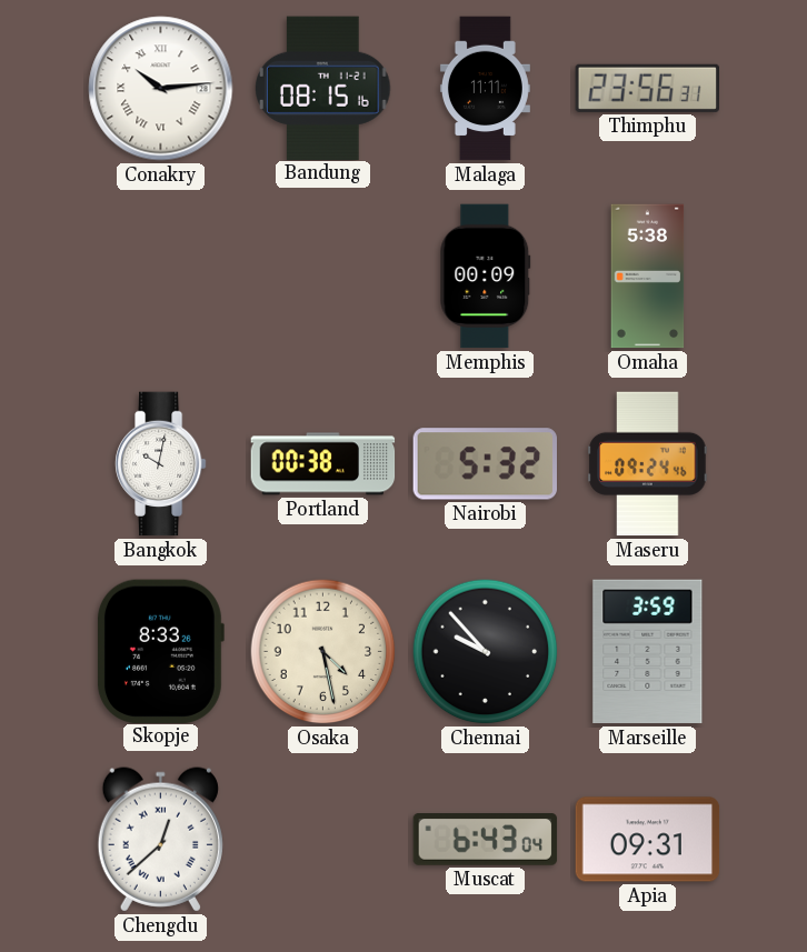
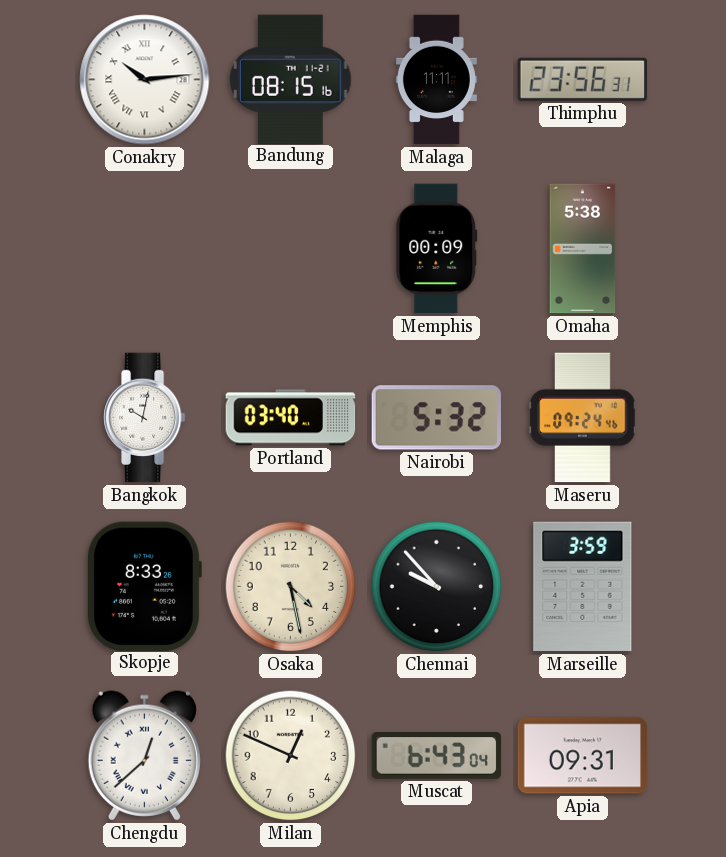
Portland: 00:38 -> 03:40 (291, 418)
Milan: none -> 12:49 (291, 756)
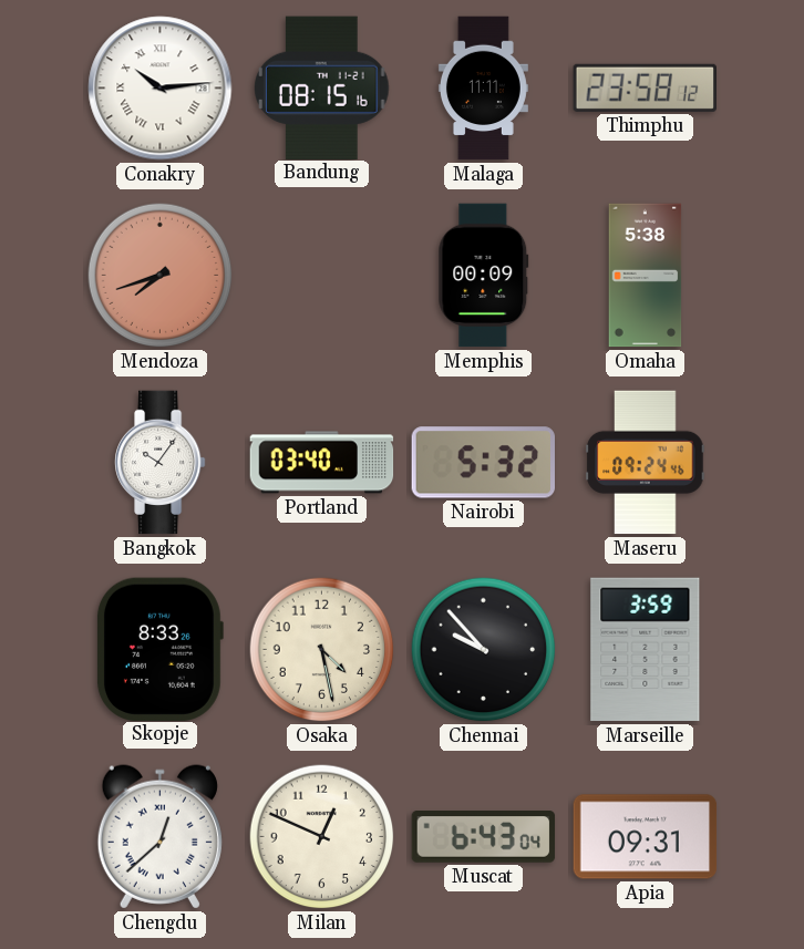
Thimphu: 23:56 -> 23:58 (645, 87)
Mendoza: none -> 7:42 (161, 276)
Bangkok: 10:02 -> 10:06 (161, 463)
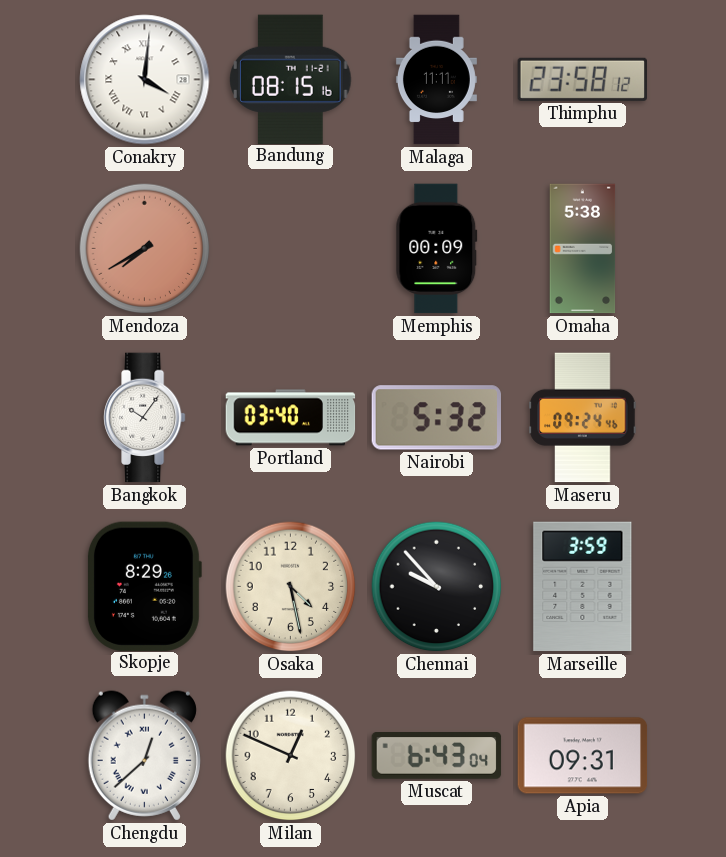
Conakry: 10:14 -> 4:01 (145, 80)
Mendoza: 7:42 -> 7:40 (145, 249)
Skopje: 8:33 -> 8:29 (144, 586)
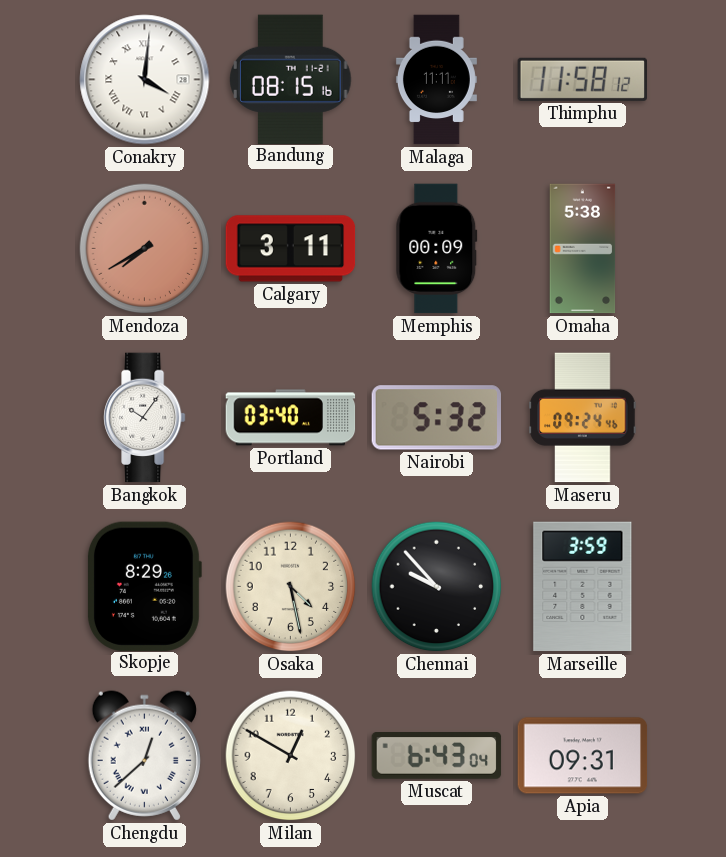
Thimphu: 23:58 -> 11:58 (582, 79)
Calgary: none -> 3:11 (291, 249)
Milan: 12:49 -> 12:50 (291, 756)
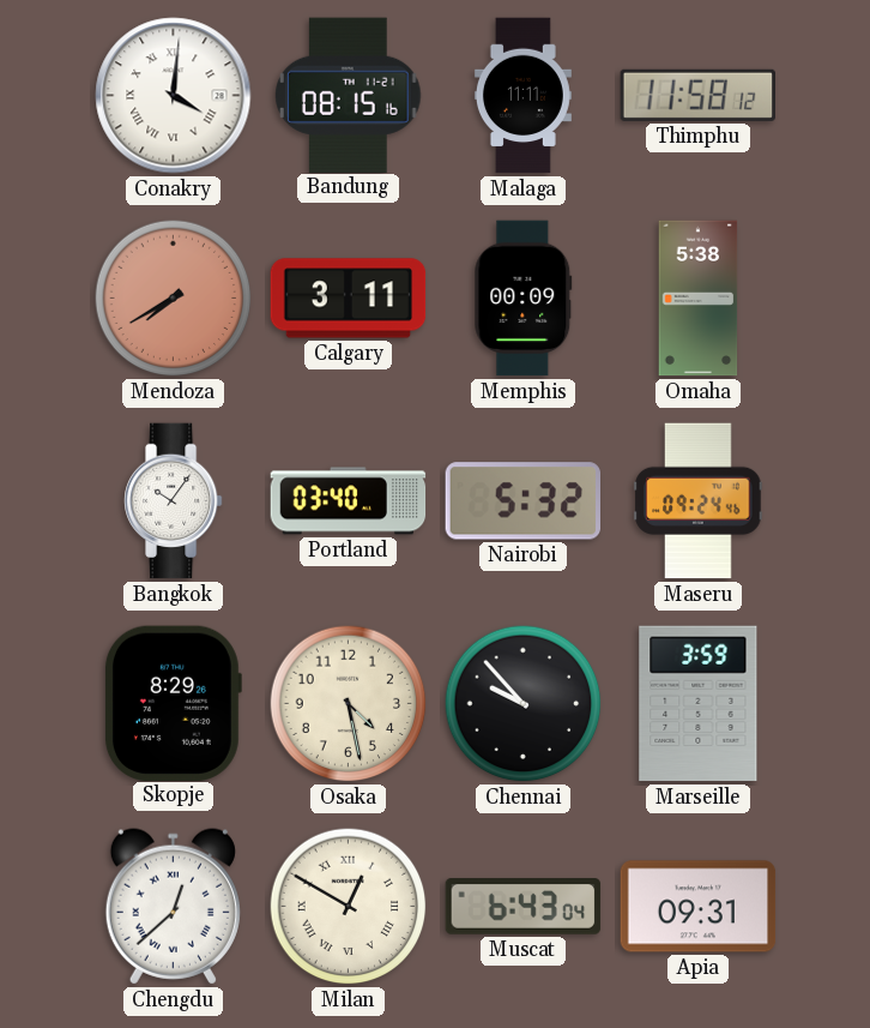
Milan numerals: Arabic -> Roman (349, 907)
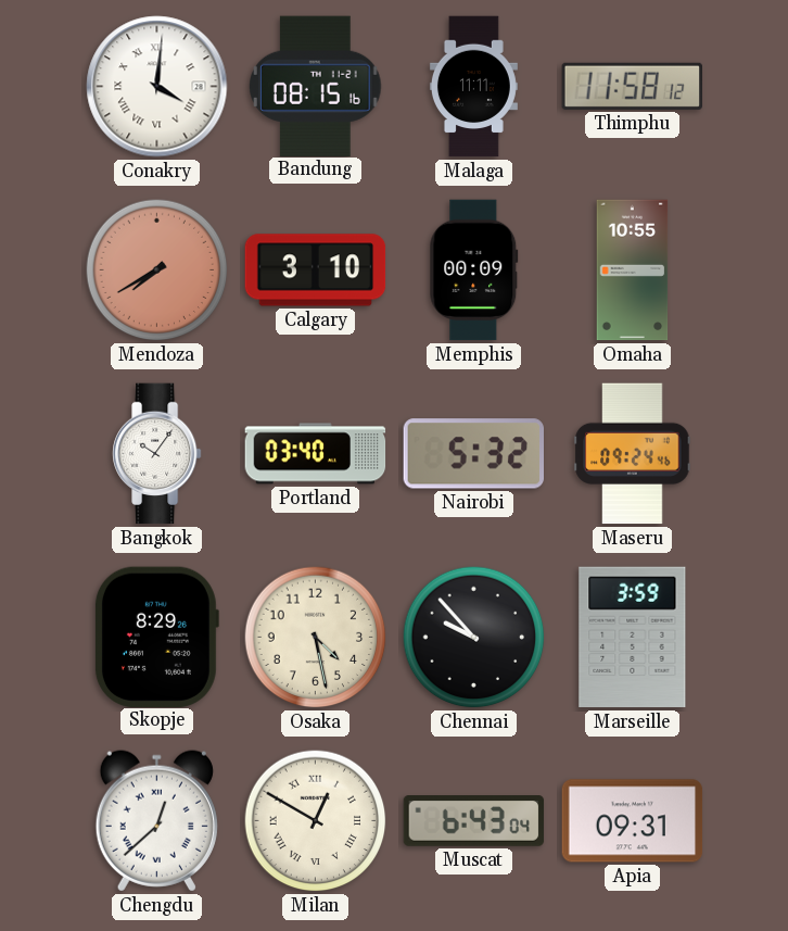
Calgary: 3:11 -> 3:10 (316, 271)
Omaha: 5:38 -> 10:55 (633, 271)
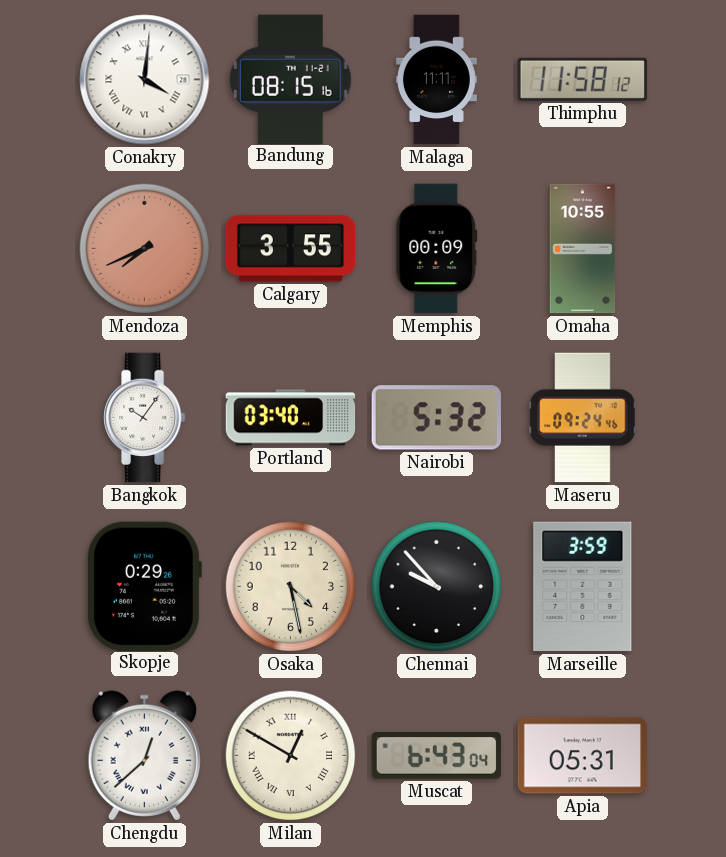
Mendoza: 7:40 -> 7:41 (145, 249)
Calgary: 3:10 -> 3:55 (291, 249)
Skopje: 8:29 -> 0:29 (144, 586)
Apia: 09:31 -> 05:31 (583, 756)
